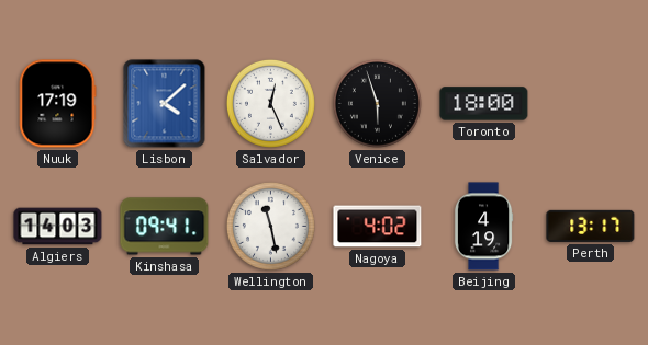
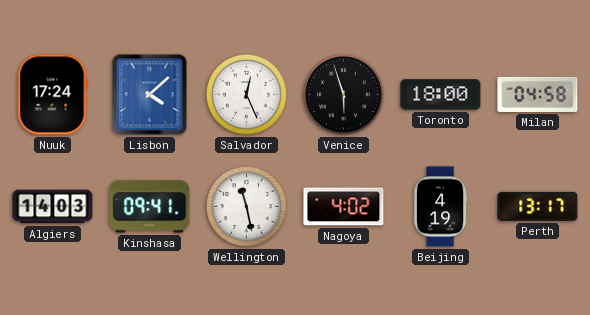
Nuuk: 17:19 -> 17:24 (52, 95)
Milan: none -> 04:58 (538, 94)
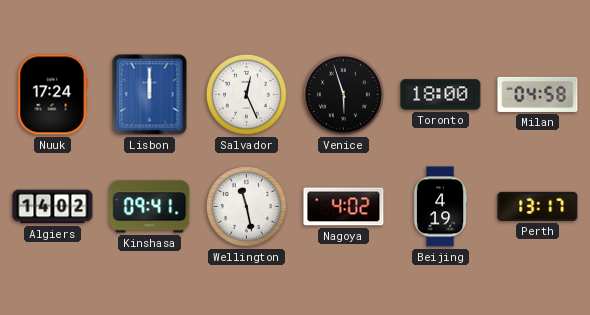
Lisbon: 4:08 -> 12:00 (150, 95)
Algiers: 14:03 -> 14:02 (53, 207)
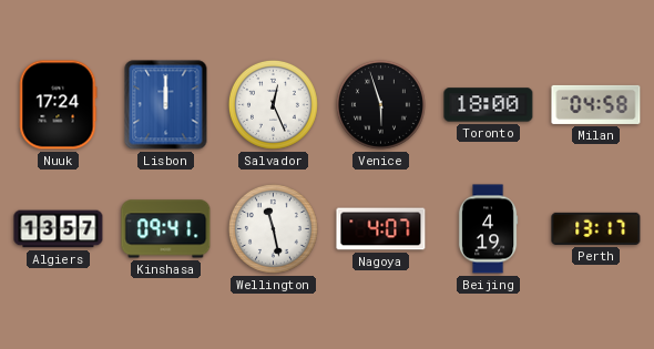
Algiers: 14:02 -> 13:57 (59, 229)
Nagoya: 4:02 -> 4:07 (381, 229)
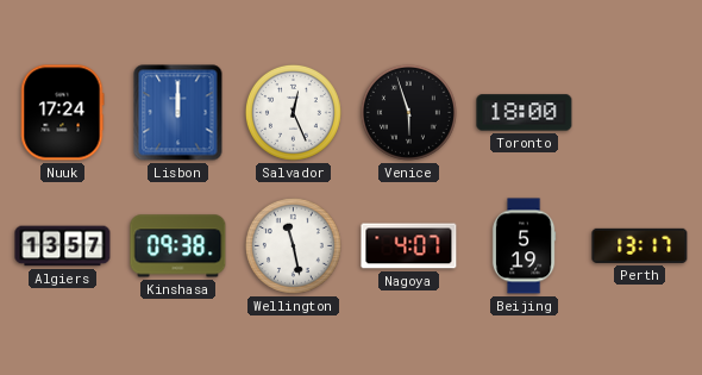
Milan: 04:58 -> none (596, 104)
Kinshasa: 09:41 -> 09:38 (178, 246)
Beijing: 4:19 -> 5:19 (524, 246)
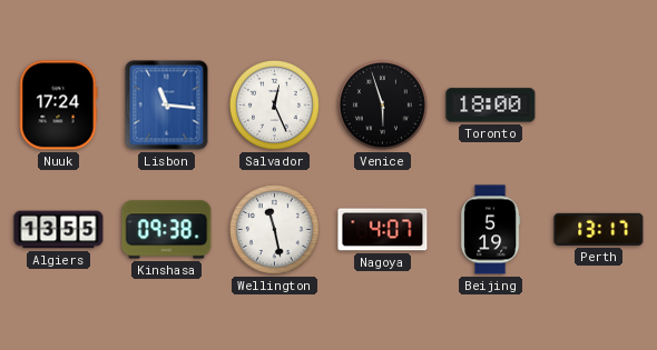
Lisbon: 12:00 -> 11:16 (167, 106)
Algiers: 13:57 -> 13:55 (59, 230)
